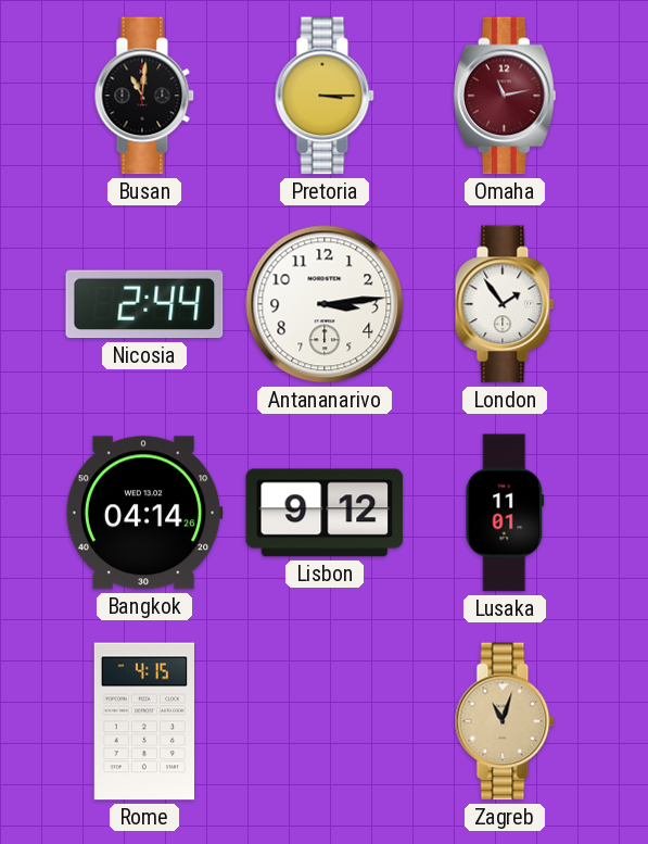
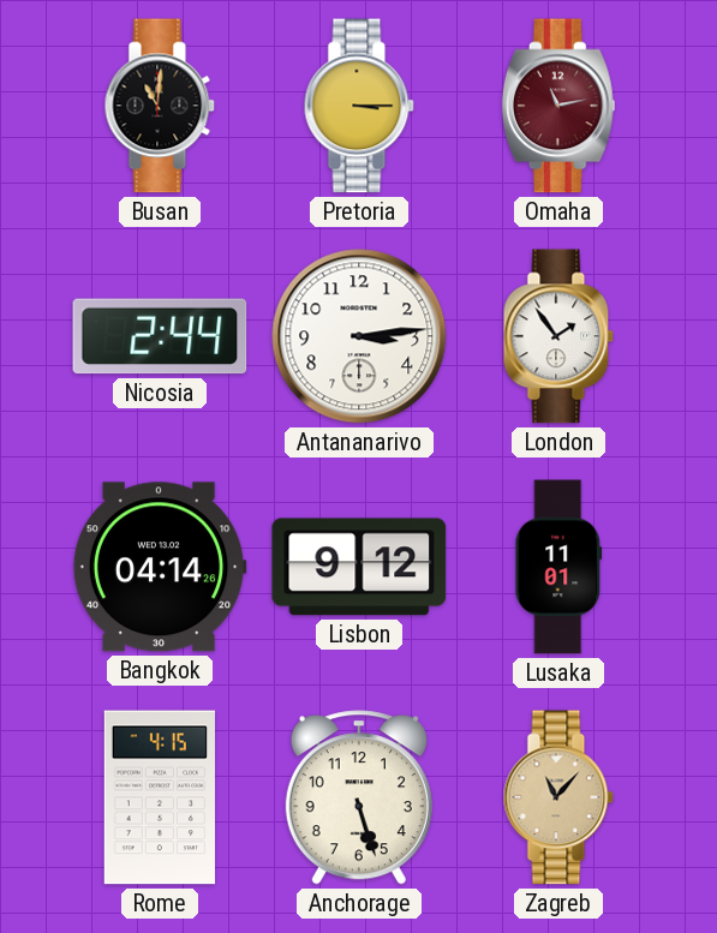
Anchorage: none -> 5:27 (359, 797)
Zagreb: 11:03 -> 11:07 (558, 797)
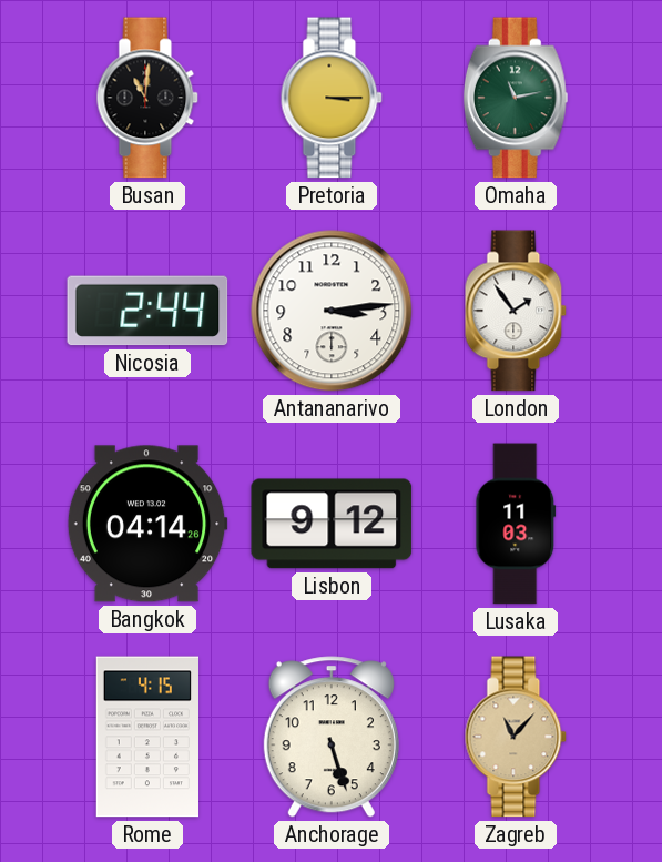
Omaha dial: burgundy -> green (516, 98)
Lusaka: 11:01 -> 11:03 (516, 524)
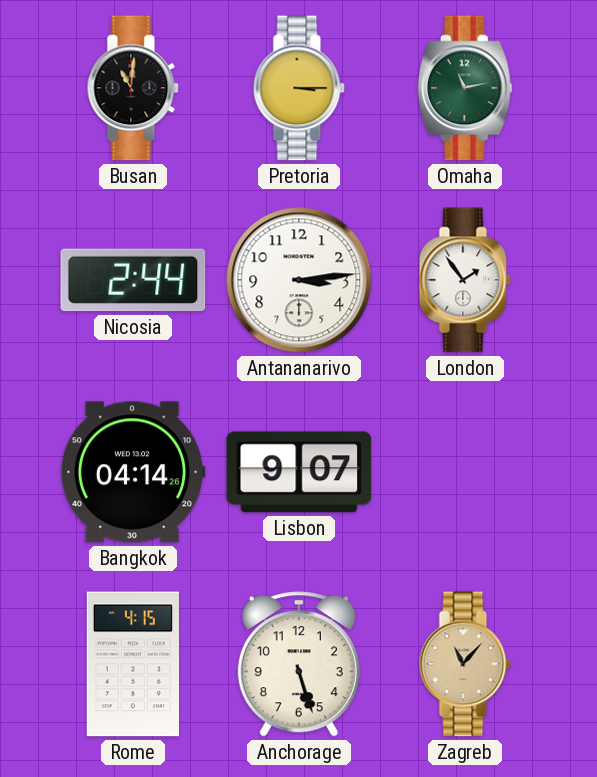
Lisbon: 9:12 -> 9:07 (299, 472)
Lusaka: 11:03 -> none (516, 524)
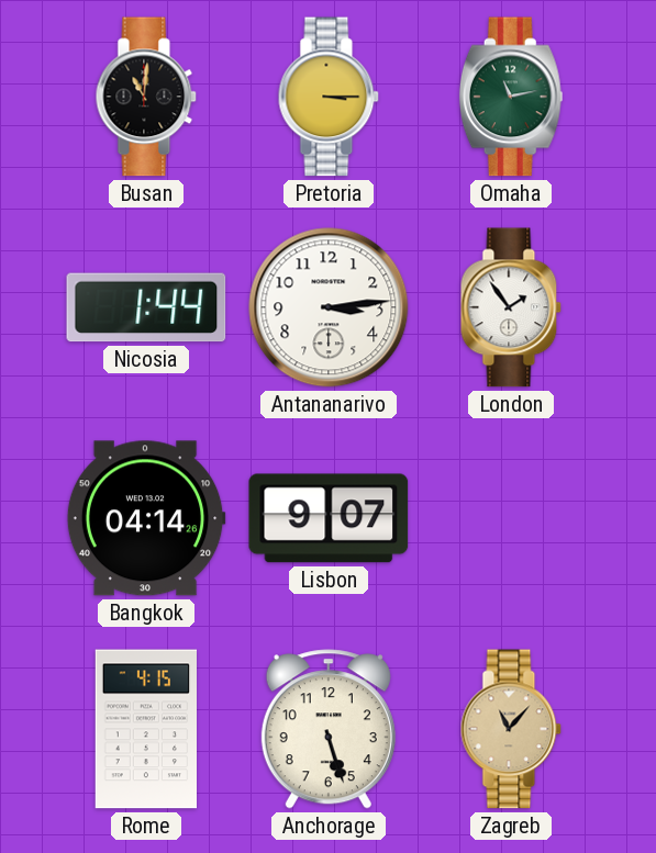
Nicosia: 2:44 -> 1:44 (146, 307)
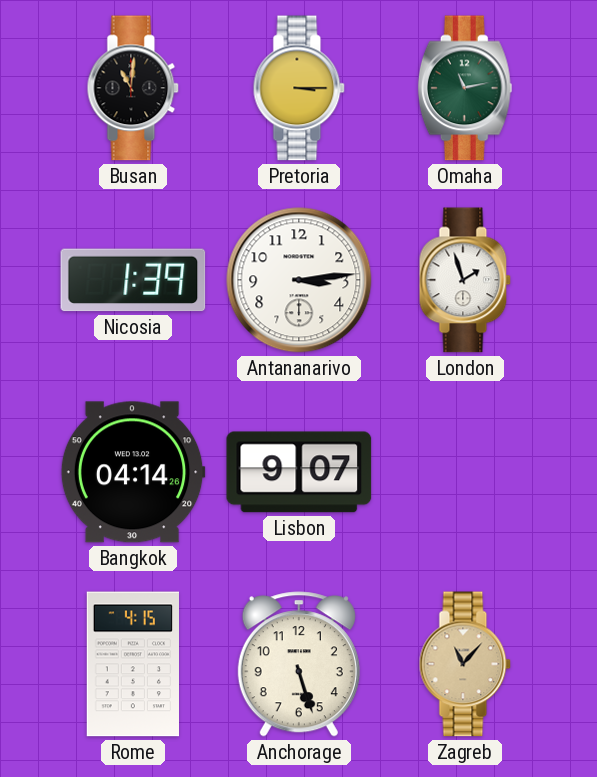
Nicosia: 1:44 -> 1:39 (133, 280)
London: 1:54 -> 1:57 (465, 280)
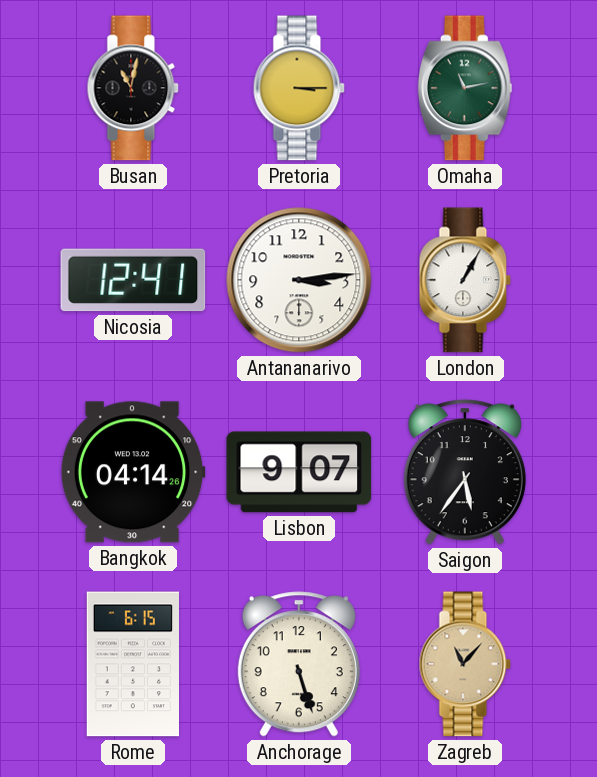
Busan: 11:01 -> 11:02 (133, 88)
Nicosia: 1:39 -> 12:41 (133, 280)
London: 1:57 -> 1:05 (465, 280)
Saigon: none -> 5:36 (465, 472)
Rome: 4:15 -> 6:15 (132, 664)
